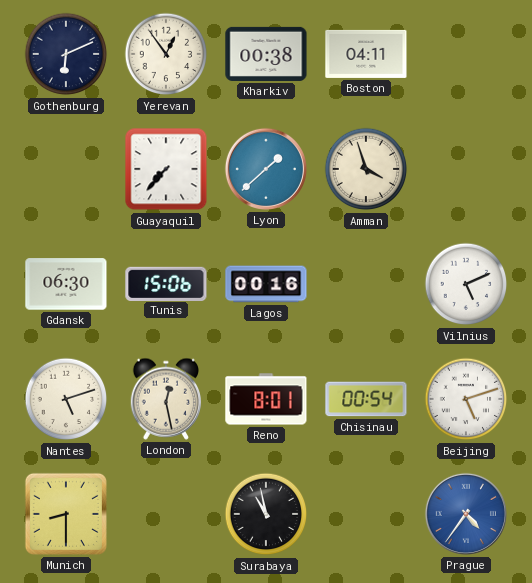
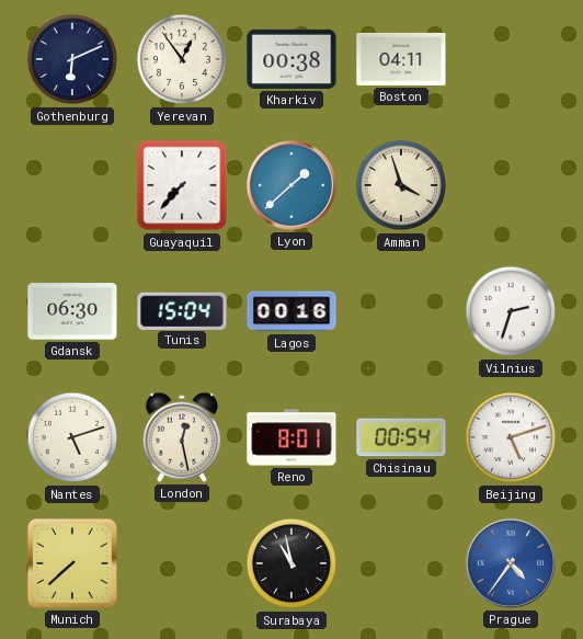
Tunis: 15:06 -> 15:04 (182, 310)
Vilnius: 5:11 -> 2:33 (511, 311)
Munich: 8:30 -> 7:38 (72, 563)
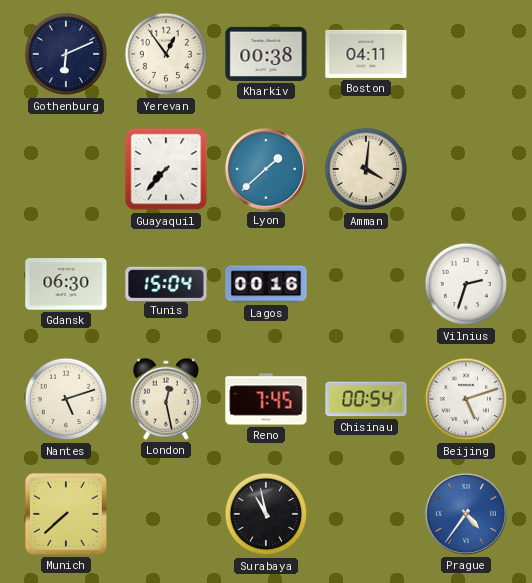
Amman: 3:57 -> 4:01 (366, 169)
Reno: 8:01 -> 7:45 (266, 399)
